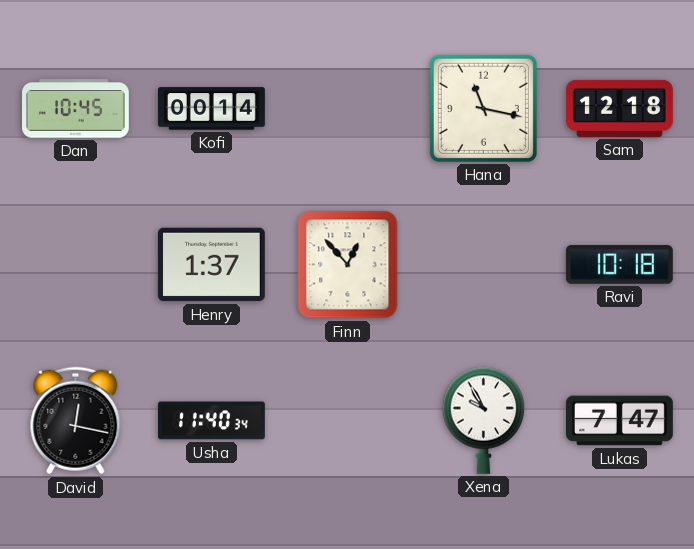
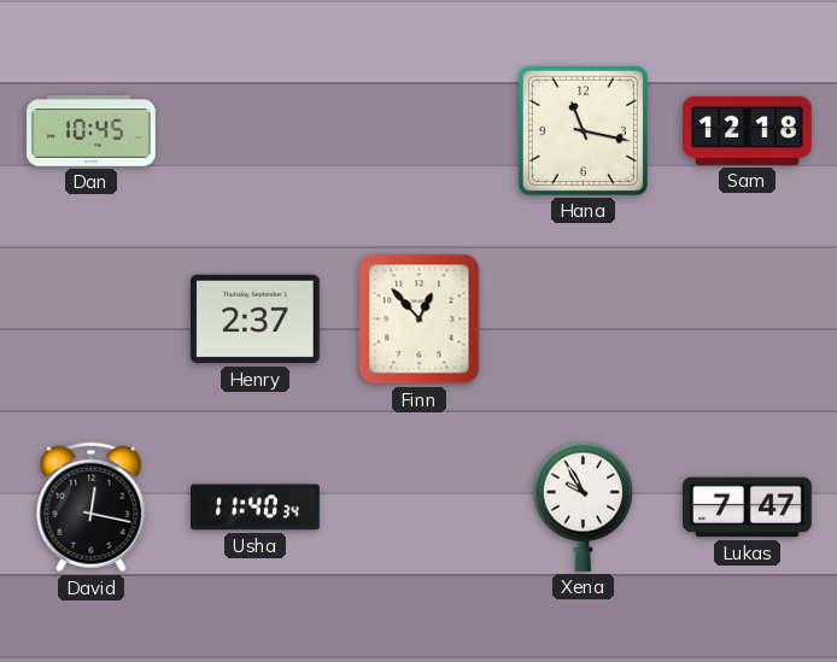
Kofi: 00:14 -> none (212, 109)
Henry: 1:37 -> 2:37 (254, 320)
Ravi: 10:18 -> none (619, 265)
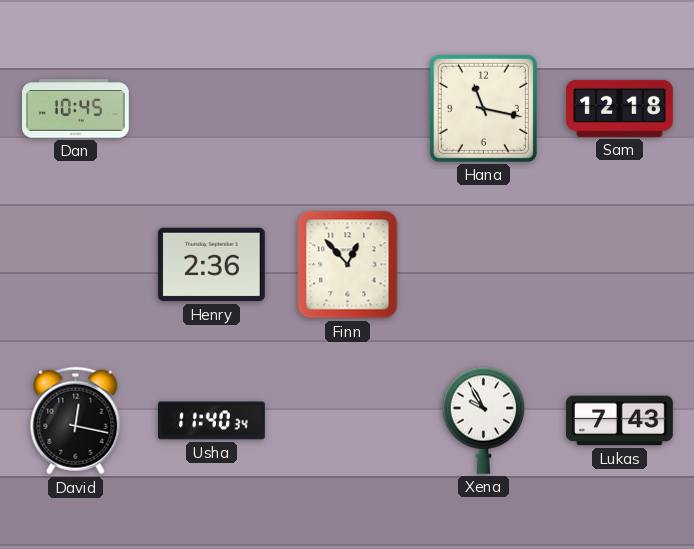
Henry: 2:37 -> 2:36 (211, 265)
Lukas: 7:47 -> 7:43 (620, 421)
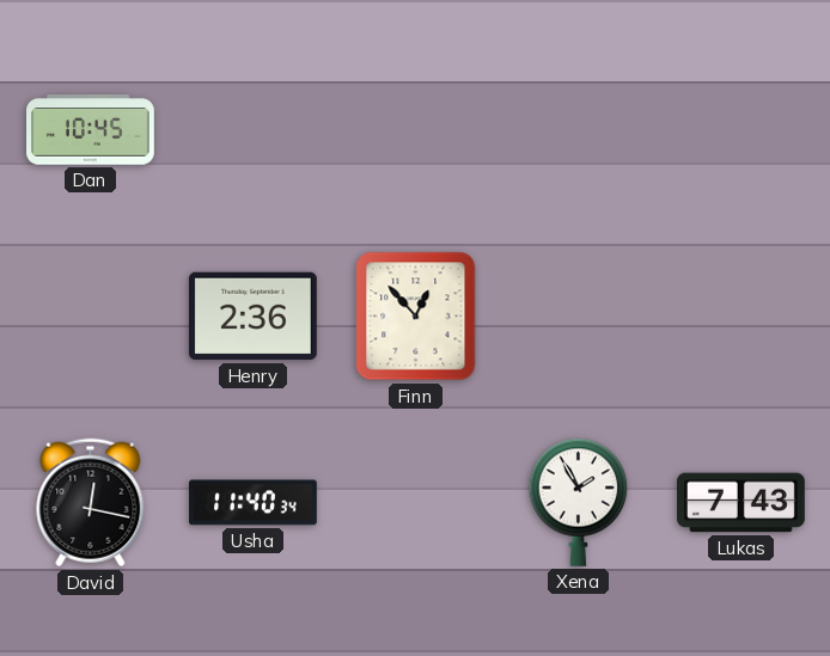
Hana: 11:17 -> none (483, 108)
Sam: 12:18 -> none (620, 108)
Xena: 9:55 -> 1:55 (579, 502)
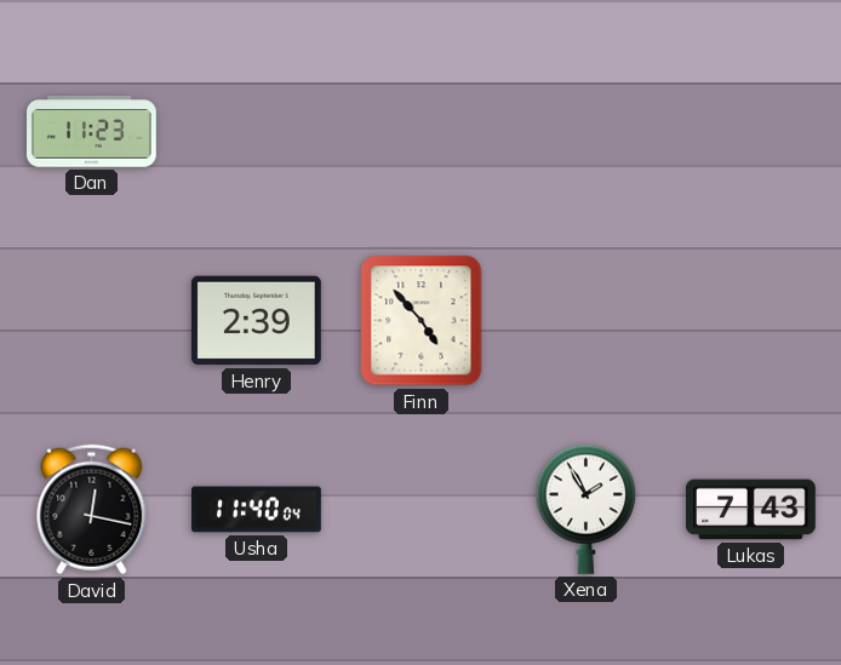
Dan: 10:45 -> 11:23 (92, 132)
Henry: 2:36 -> 2:39 (256, 321)
Finn: 12:53 -> 4:53 (422, 321)
Usha: 11:40:34 -> 11:40:04 (257, 510)
